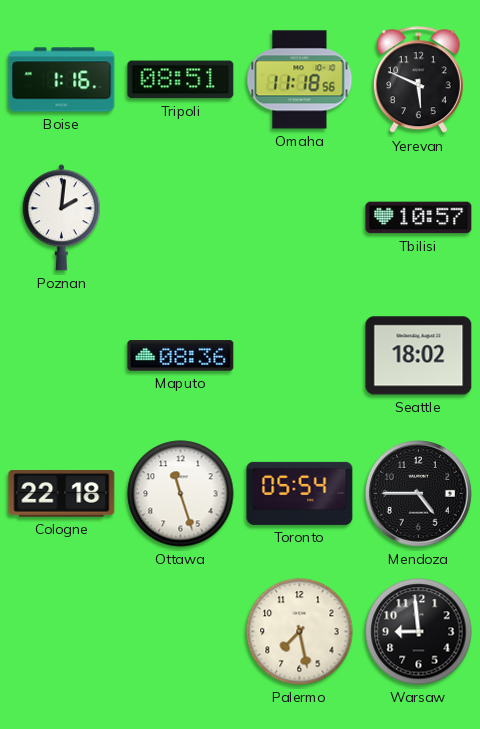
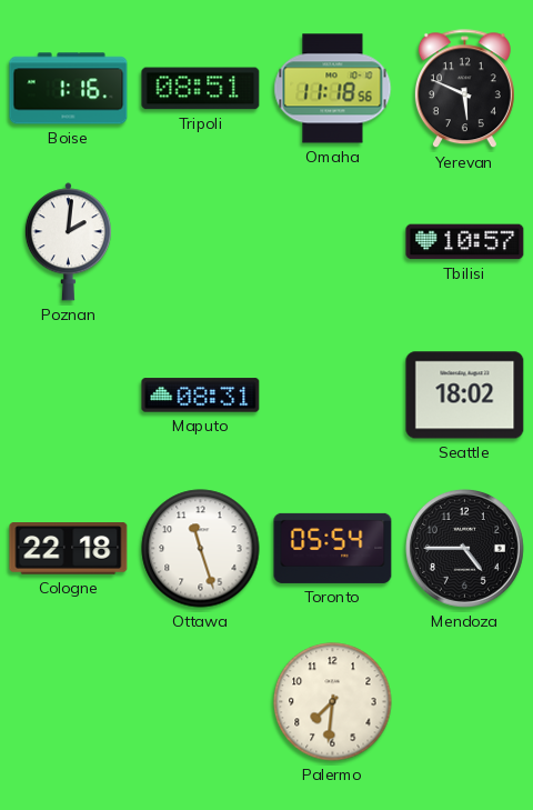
Maputo: 08:36 -> 08:31 (201, 396)
Palermo: 7:28 -> 7:31 (333, 702)
Warsaw: 8:59 -> none (419, 632)
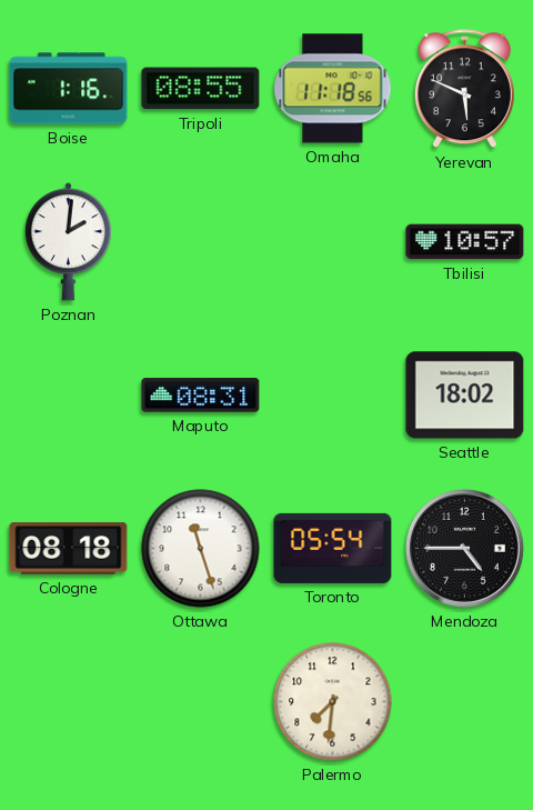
Tripoli: 08:51 -> 08:55 (201, 89)
Cologne: 22:18 -> 08:18 (69, 549)
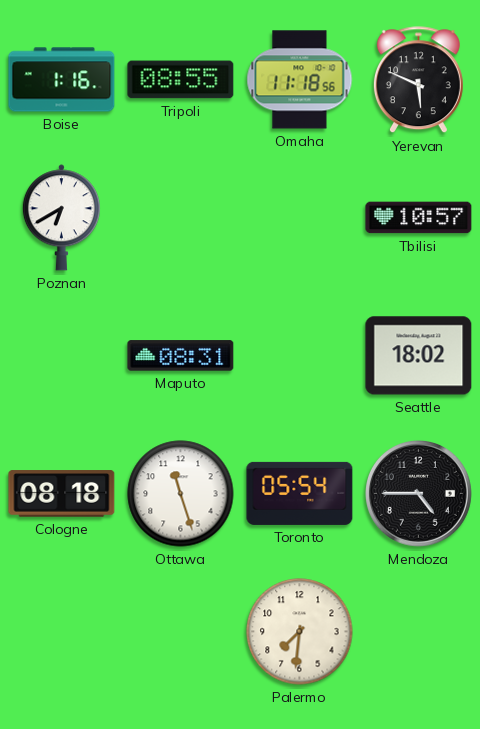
Poznan: 2:01 -> 6:40 (61, 218)
